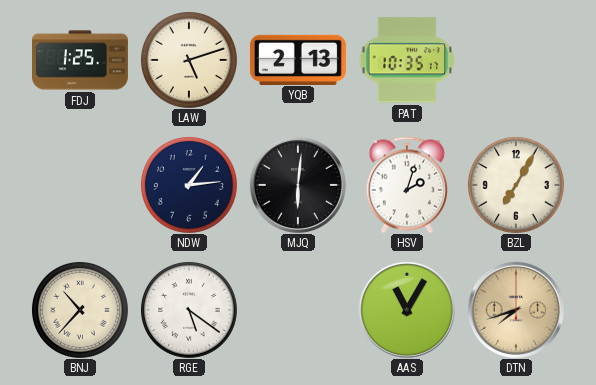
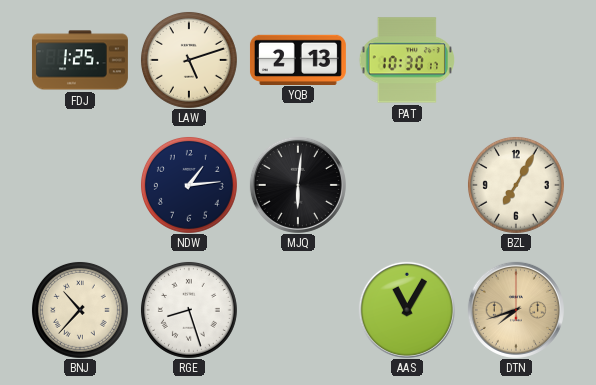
PAT: 10:35 -> 10:30 (407, 60)
HSV: 2:03 -> none (407, 185)
RGE: 5:21 -> 8:27 (189, 310)
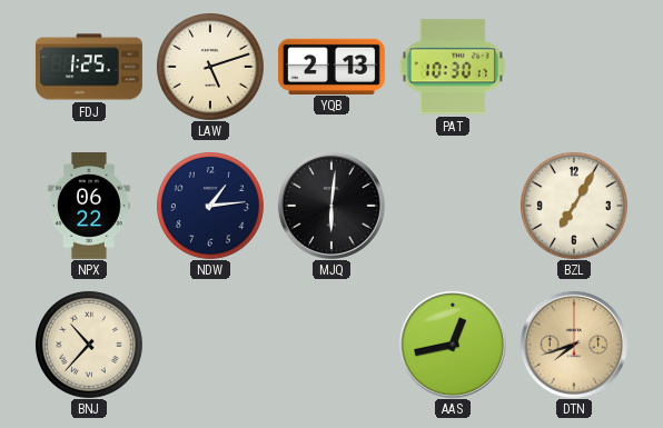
NPX: none -> 06:22 (89, 206)
RGE: 8:27 -> none (189, 310)
AAS: 11:05 -> 12:43 (453, 345)
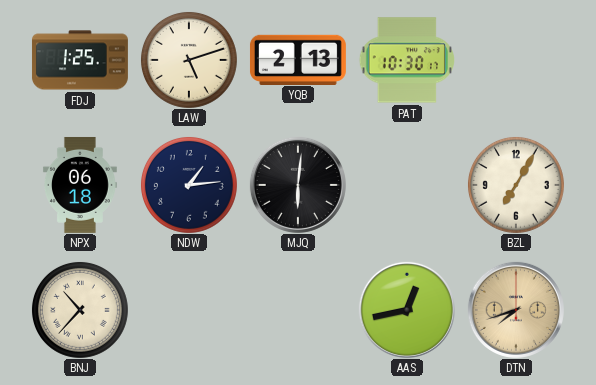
NPX: 06:22 -> 06:18 (80, 185)
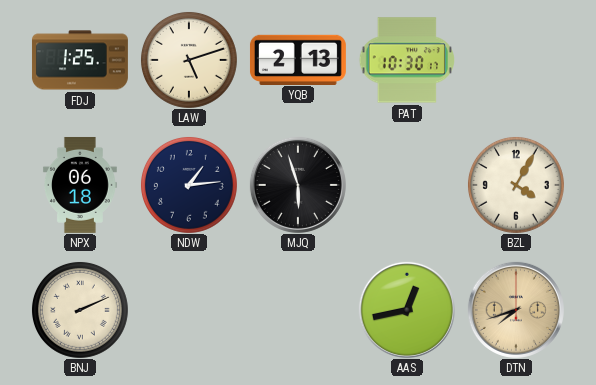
MJQ: 6:01 -> 5:57 (298, 185)
BZL: 7:05 -> 4:05 (516, 185)
BNJ: 10:37 -> 2:11 (80, 310)
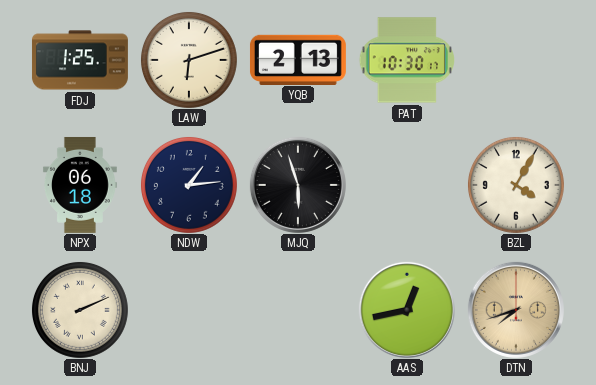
LAW: 5:12 -> 6:12 (189, 60)
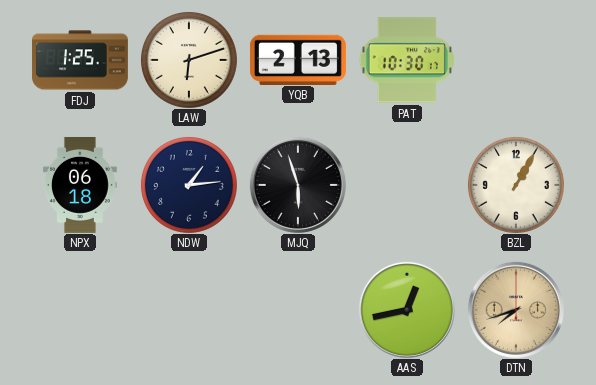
BZL: 4:05 -> 1:05 (516, 185)
BNJ: 2:11 -> none (80, 310)
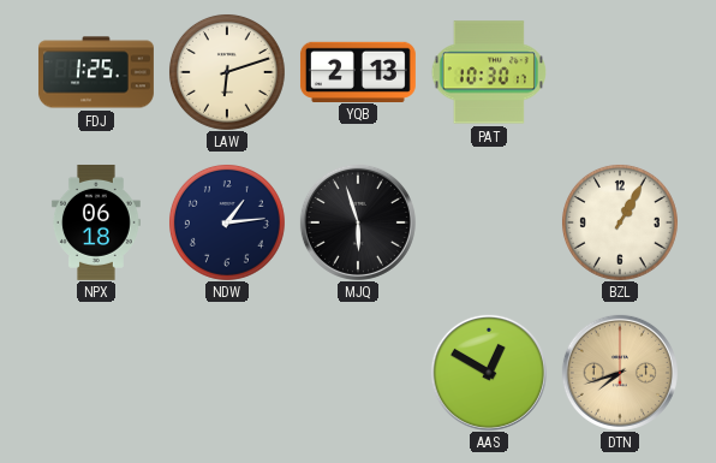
AAS: 12:43 -> 12:50 (489, 373)
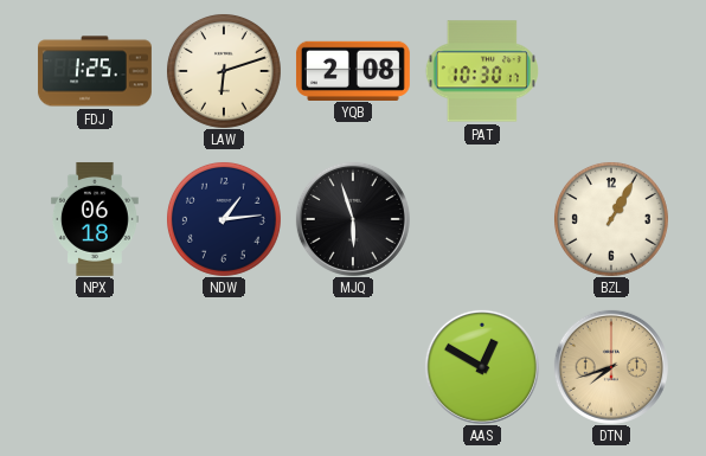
YQB: 2:13 -> 2:08 (353, 70)
